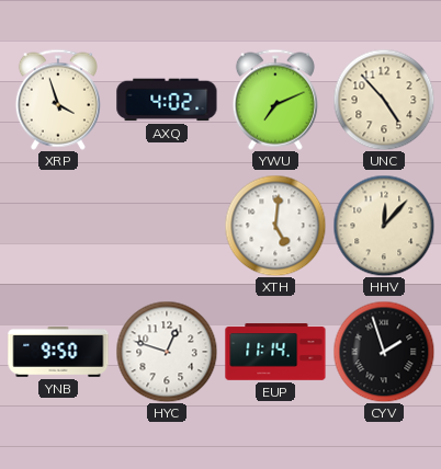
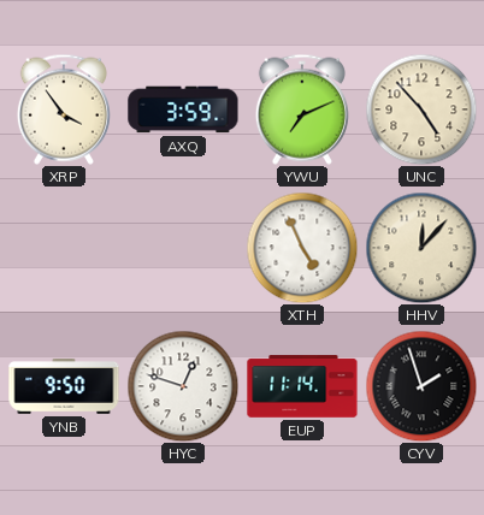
XRP: 3:57 -> 3:54 (64, 109)
AXQ: 4:02 -> 3:59 (183, 109)
XTH: 5:01 -> 4:56 (302, 248)
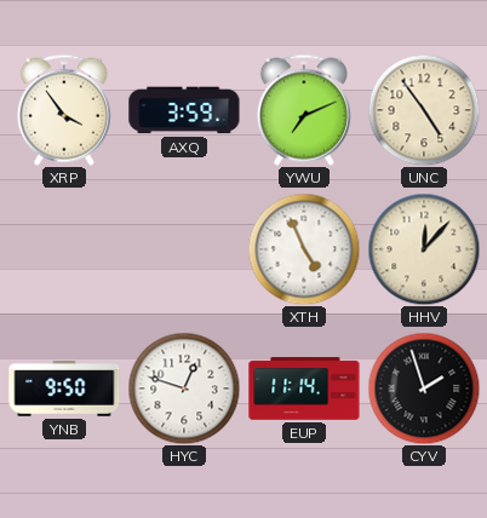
UNC: 4:53 -> 4:54 (424, 110)
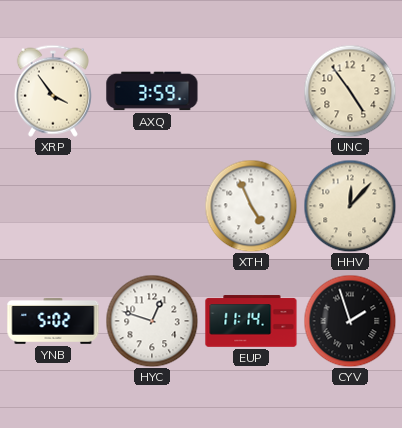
YWU: 7:11 -> none (304, 110)
YNB: 9:50 -> 5:02 (53, 322)
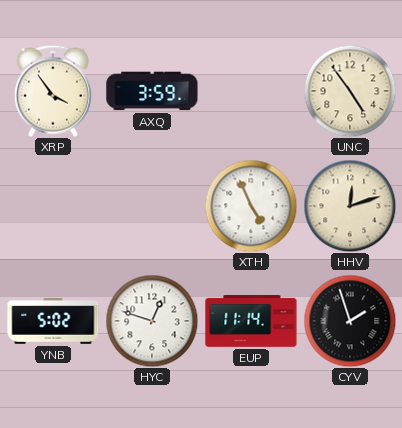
HHV: 12:07 -> 12:12 (350, 206)
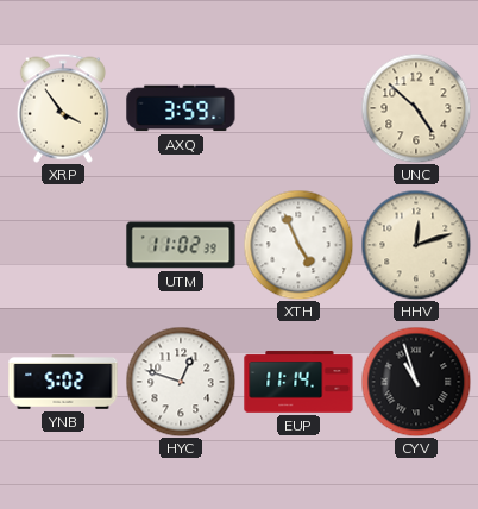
UNC: 4:54 -> 4:52 (416, 108)
UTM: none -> 11:02 (181, 245)
CYV: 1:57 -> 10:57 (416, 382)
